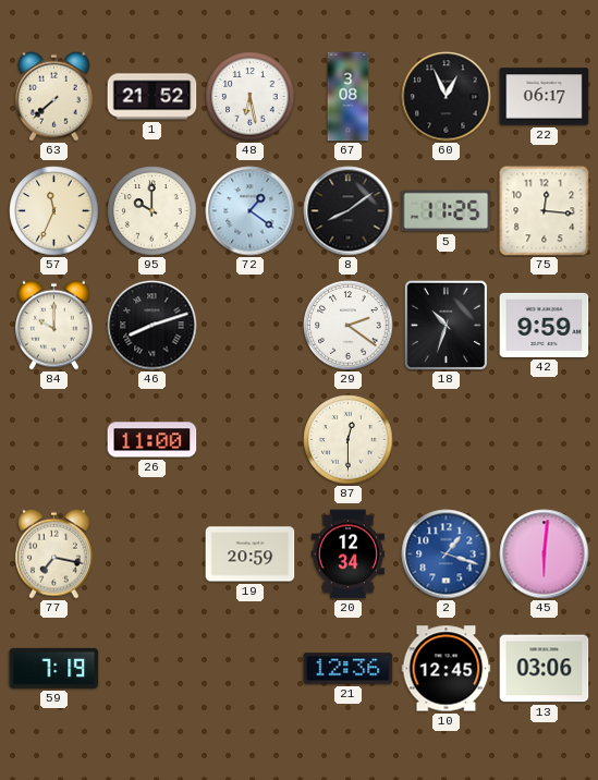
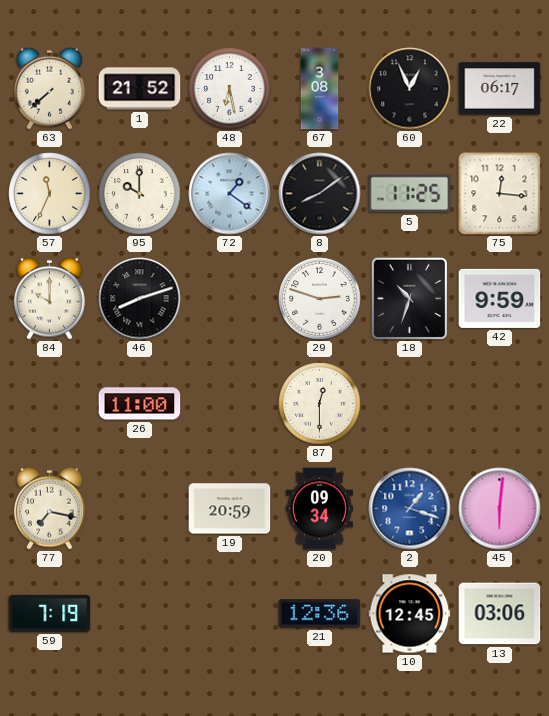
29: 2:21 -> 2:48 (320, 299)
20: 12:34 -> 09:34 (319, 509)
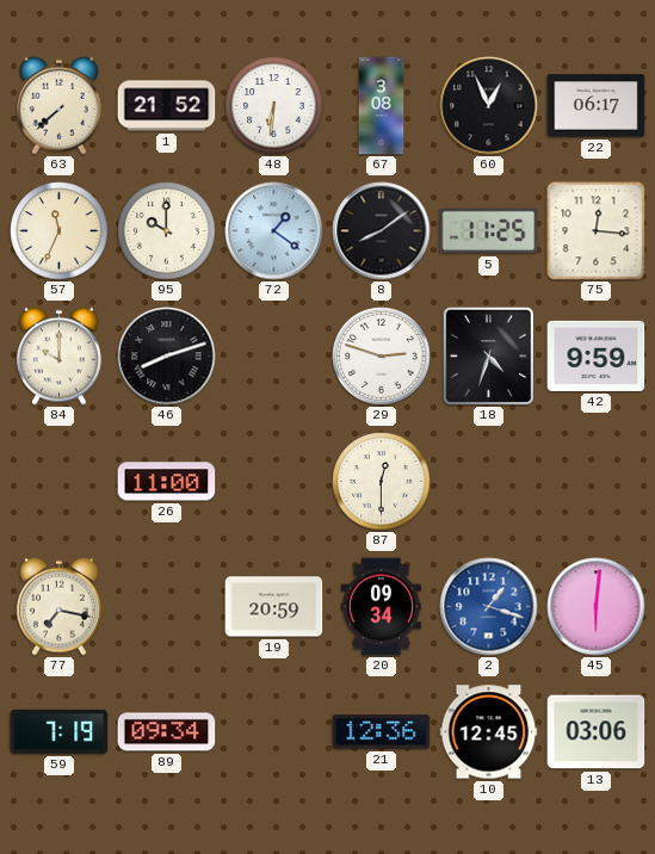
48: 6:28 -> 6:31 (274, 106)
18: 10:33 -> 4:33 (489, 355)
89: none -> 09:34 (167, 732)
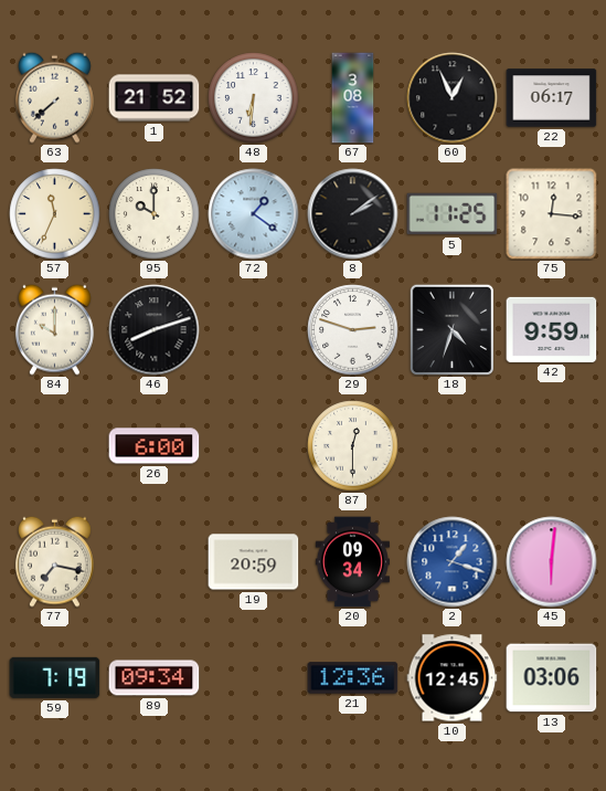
8: 8:09 -> 2:09 (353, 214)
26: 11:00 -> 6:00 (155, 446)
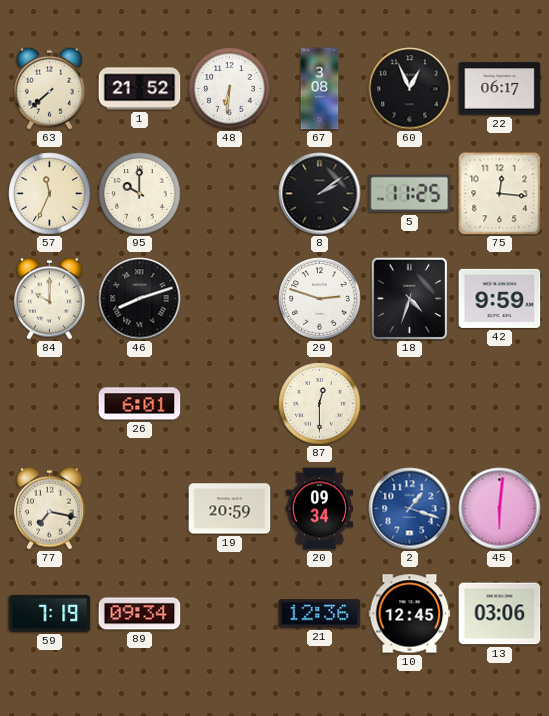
72: 1:21 -> none (254, 214)
26: 6:00 -> 6:01 (140, 404)
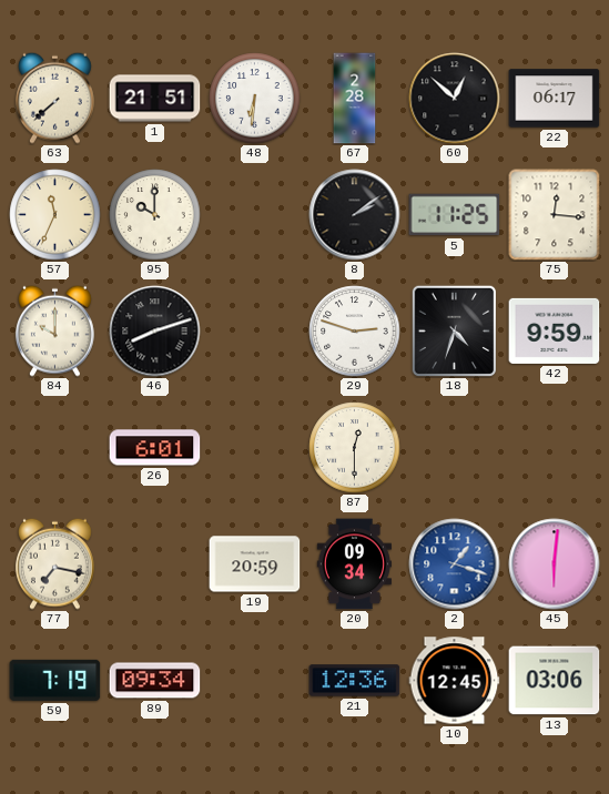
1: 21:52 -> 21:51 (155, 99)
67: 3:08 -> 2:28 (355, 99)
60: 12:56 -> 12:52 (455, 99)
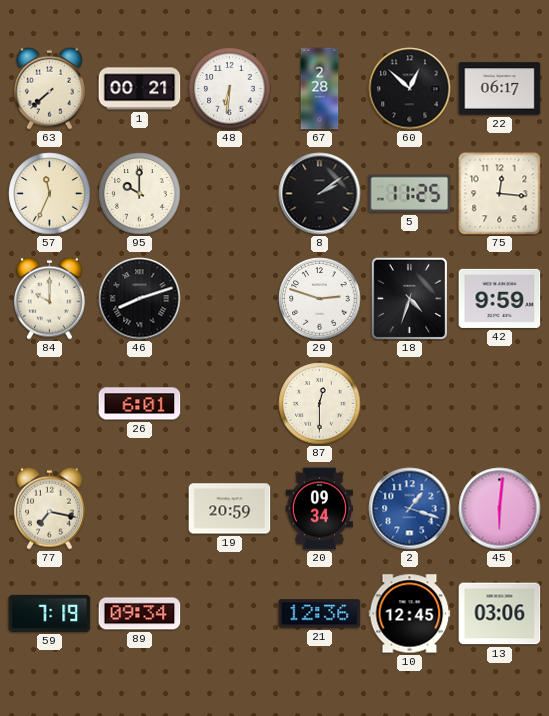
1: 21:51 -> 00:21 (140, 89)
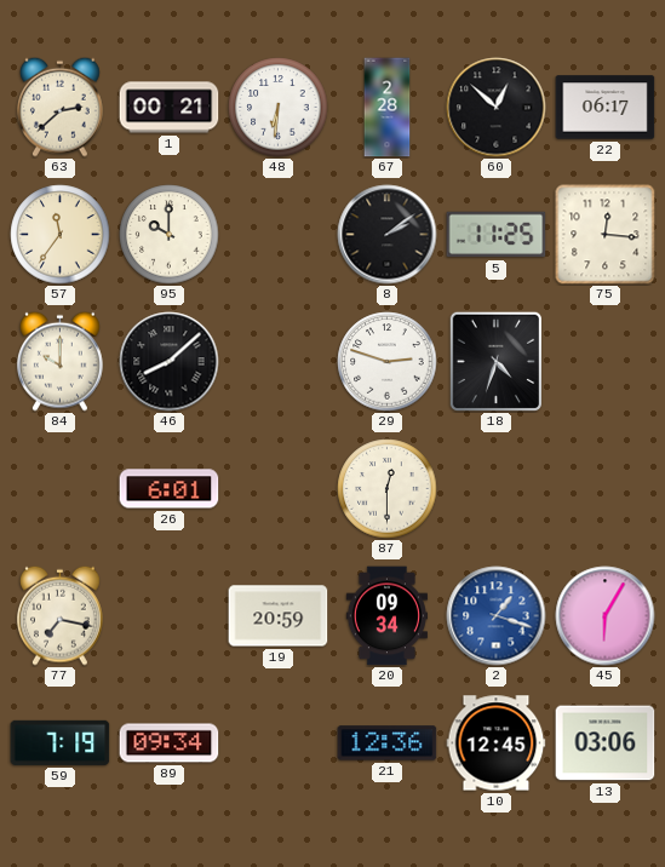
63: 7:38 -> 2:38 (61, 107)
57: 11:34 -> 11:36 (61, 235)
46: 8:12 -> 8:08 (170, 362)
42: 9:59 -> none (500, 298)
45: 6:01 -> 6:05 (606, 616)
